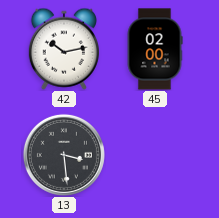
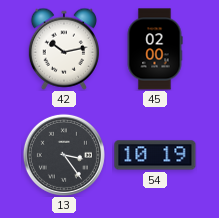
13: 3:29 -> 3:24 (64, 155)
54: none -> 10:19 (155, 155)
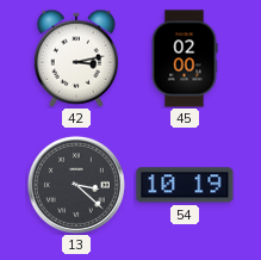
42: 10:13 -> 3:13 (76, 58)
13: 3:24 -> 3:22 (76, 185)
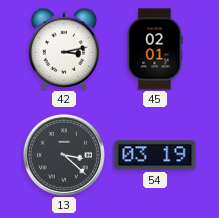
45: 02:00 -> 02:01 (155, 49)
54: 10:19 -> 03:19 (155, 155)
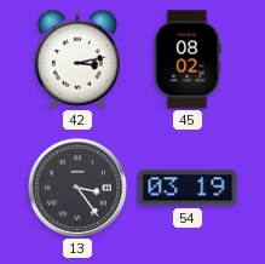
45: 02:01 -> 08:02 (188, 59)
13: 3:22 -> 3:24 (77, 188)
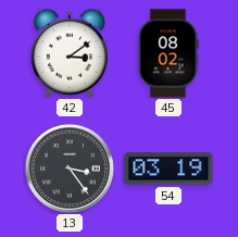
42: 3:13 -> 3:09 (70, 53)
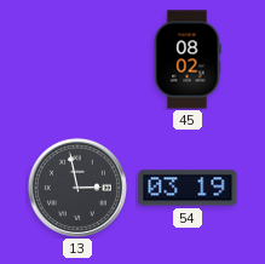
42: 3:09 -> none (70, 53)
13: 3:24 -> 2:58 (77, 188)
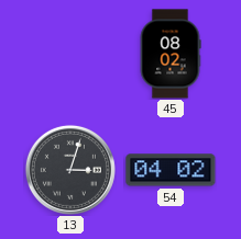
13: 2:58 -> 3:03 (70, 170)
54: 03:19 -> 04:02 (171, 170)
